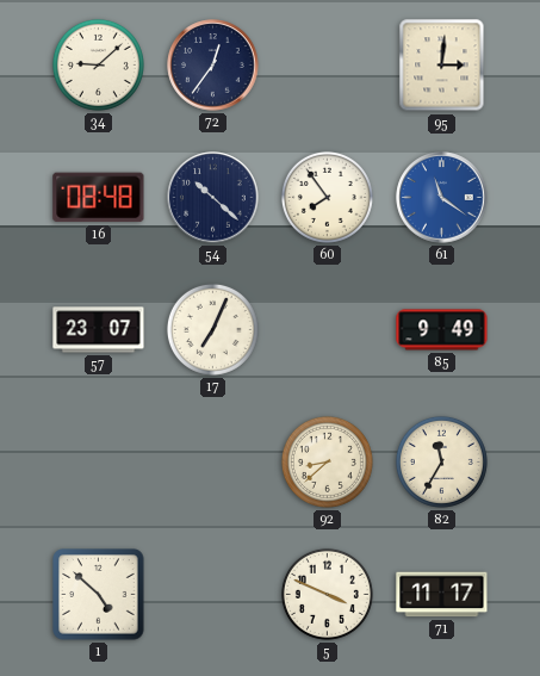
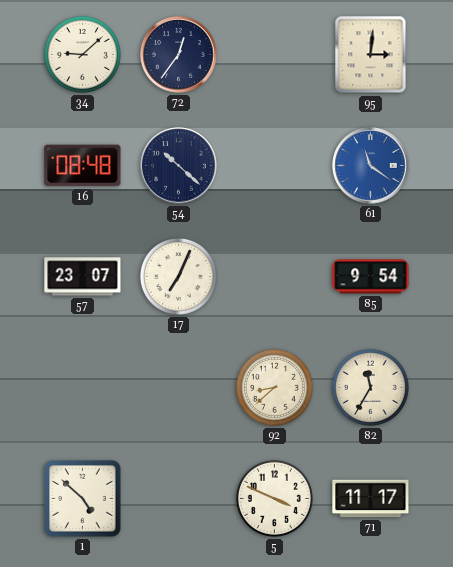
60: 7:54 -> none (327, 197)
85: 9:49 -> 9:54 (371, 277)
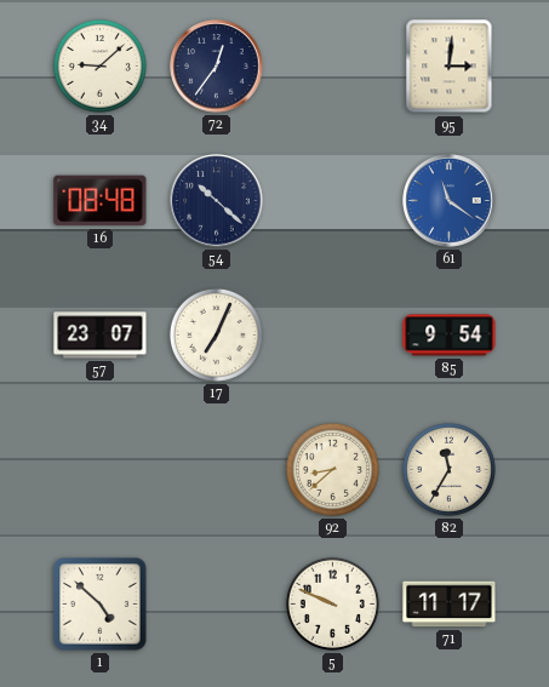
5: 3:49 -> 9:49 (332, 603)
